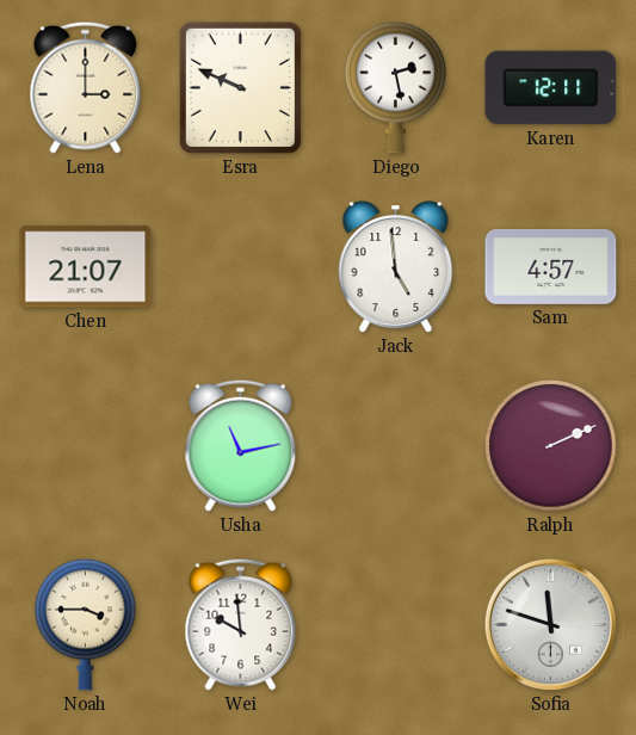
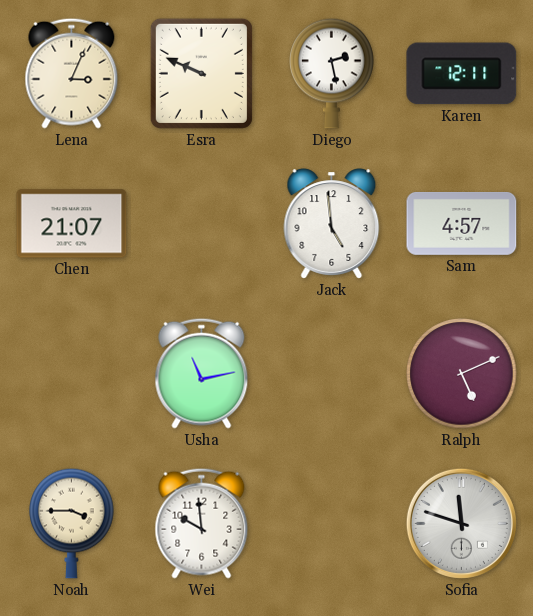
Lena: 3:00 -> 3:04 (72, 73)
Ralph: 2:11 -> 5:11 (462, 374)
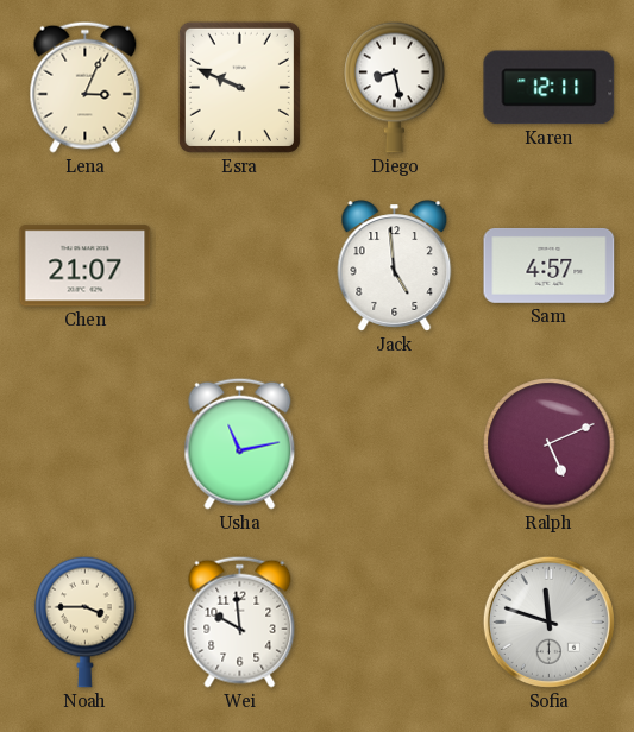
Diego: 2:28 -> 8:28 (395, 87)
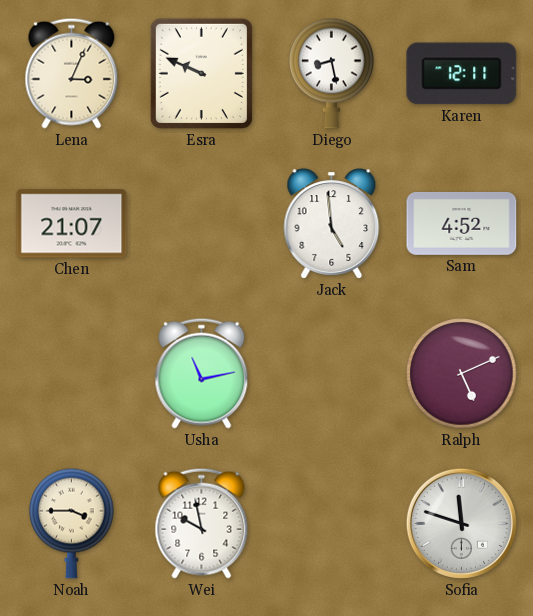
Sam: 4:57 -> 4:52 (462, 223)
Wei: 9:59 -> 9:58 (202, 523)
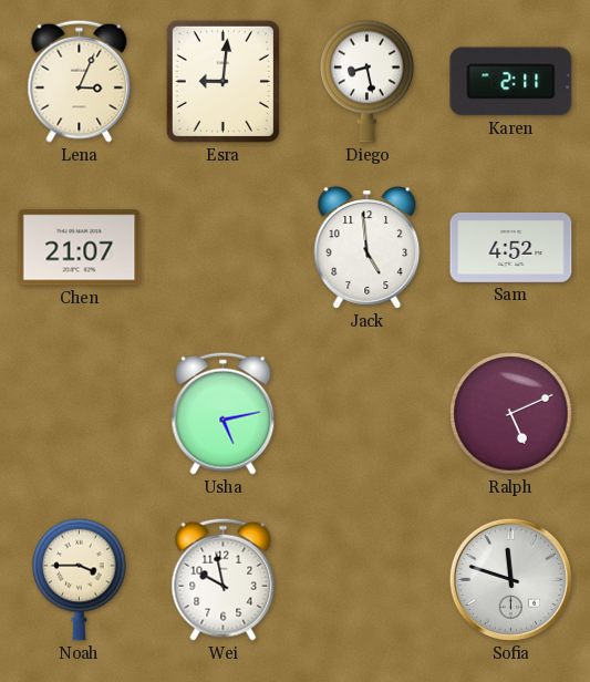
Esra: 9:49 -> 9:01 (222, 81)
Karen: 12:11 -> 2:11 (511, 82)
Usha: 11:13 -> 5:13 (224, 413)
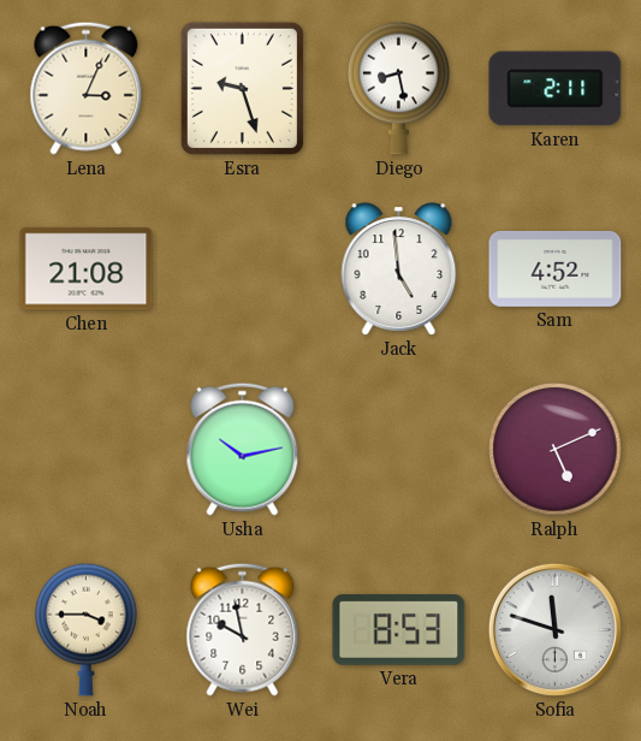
Esra: 9:01 -> 9:27 (242, 88)
Chen: 21:07 -> 21:08 (87, 269)
Usha: 5:13 -> 10:13 (243, 449)
Vera: none -> 8:53 (399, 629)
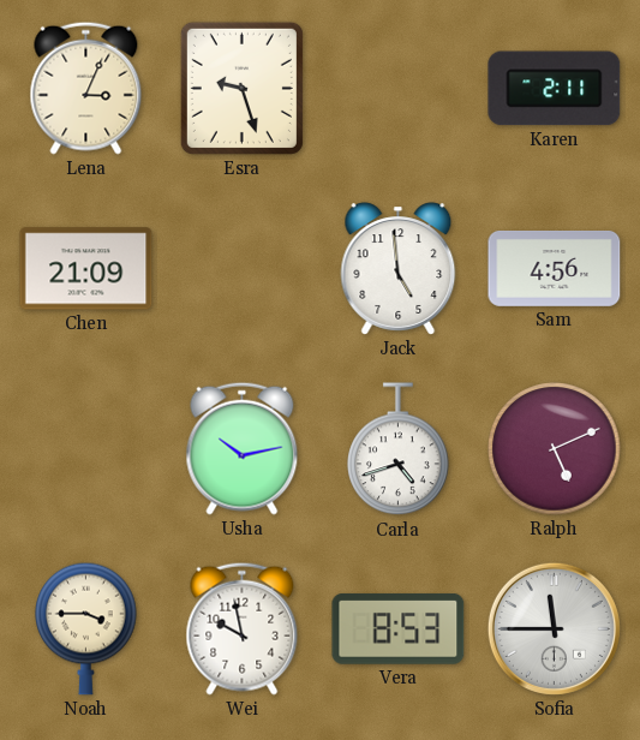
Diego: 8:28 -> none (399, 88)
Chen: 21:08 -> 21:09 (86, 269)
Sam: 4:52 -> 4:56 (555, 268)
Carla: none -> 4:42 (399, 449)
Sofia: 11:48 -> 11:45 (554, 628)
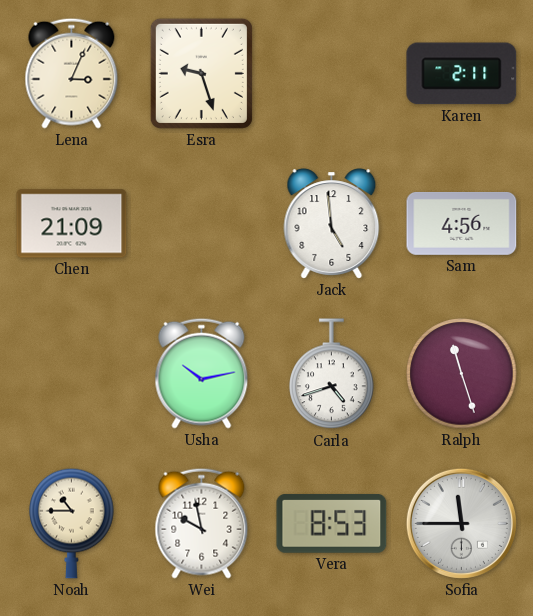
Ralph: 5:11 -> 11:27 (462, 374)
Noah: 3:45 -> 10:45 (72, 523)
